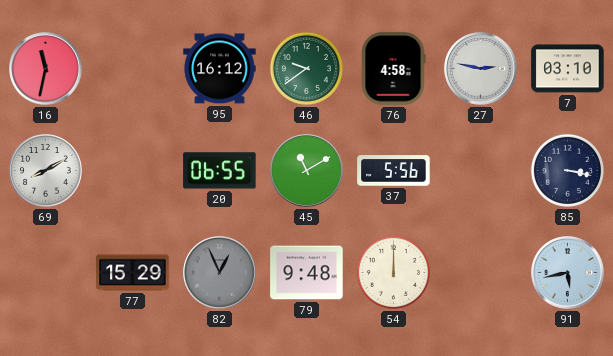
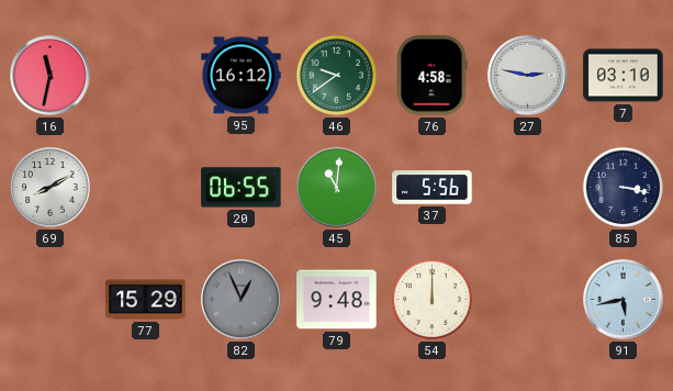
45: 11:10 -> 11:01 (337, 188)
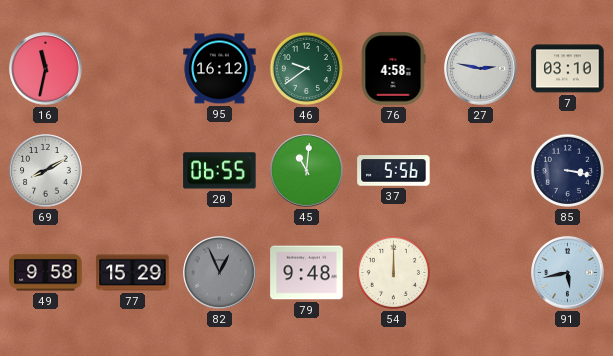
49: none -> 9:58 (46, 273)
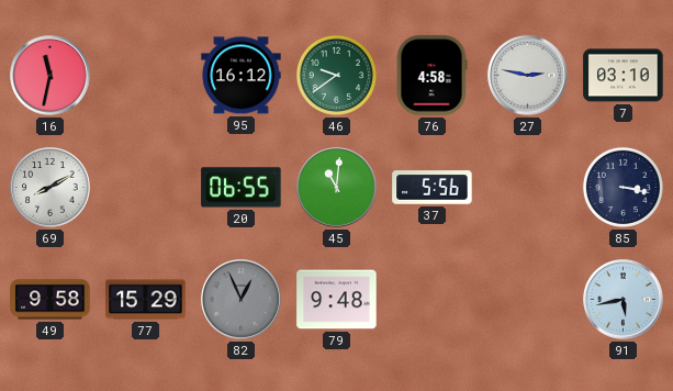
54: 12:00 -> none (393, 272)
